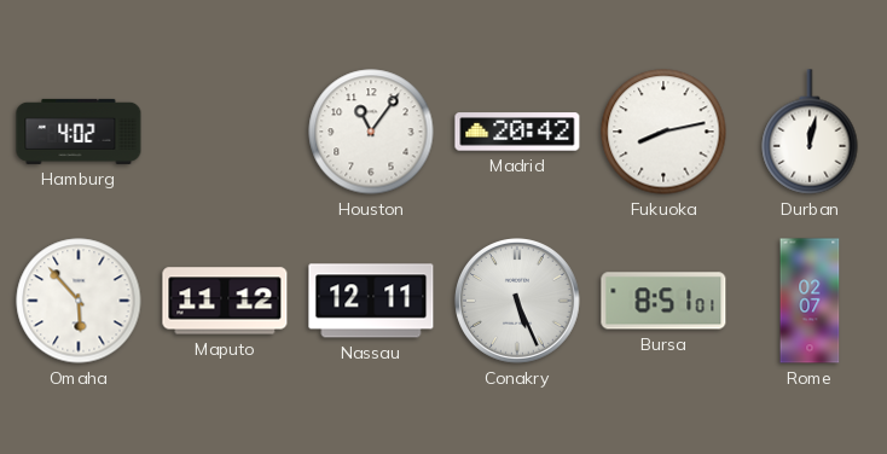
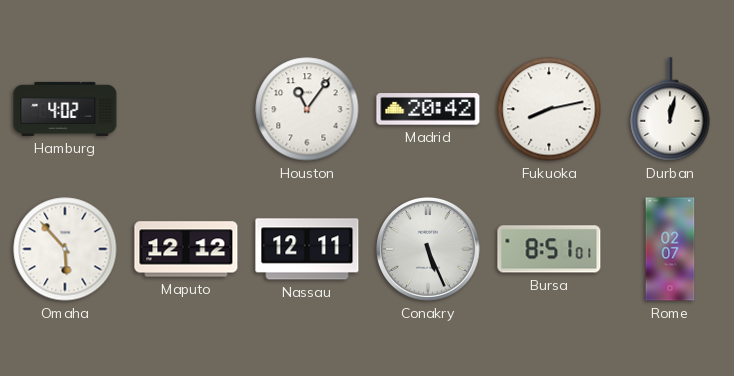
Maputo: 11:12 -> 12:12 (186, 249)
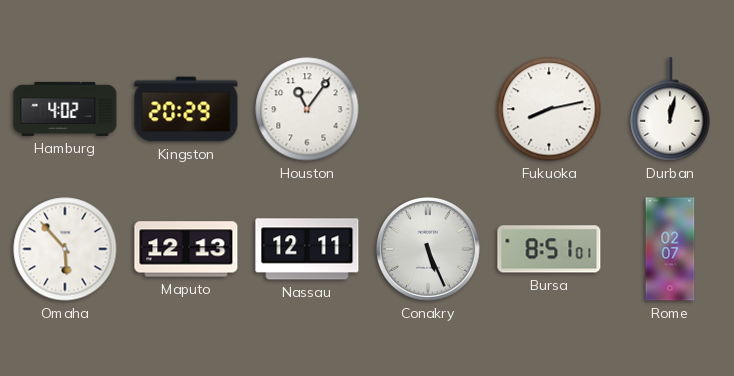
Kingston: none -> 20:29 (186, 109)
Madrid: 20:42 -> none (428, 109)
Maputo: 12:12 -> 12:13 (186, 249)
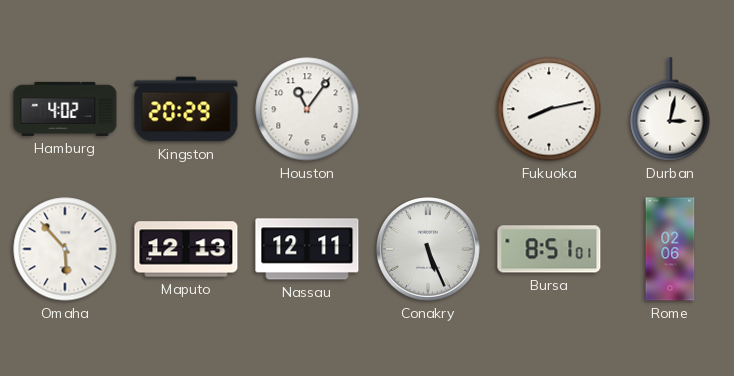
Durban: 12:02 -> 3:02 (670, 109)
Rome: 02:07 -> 02:06 (670, 249)
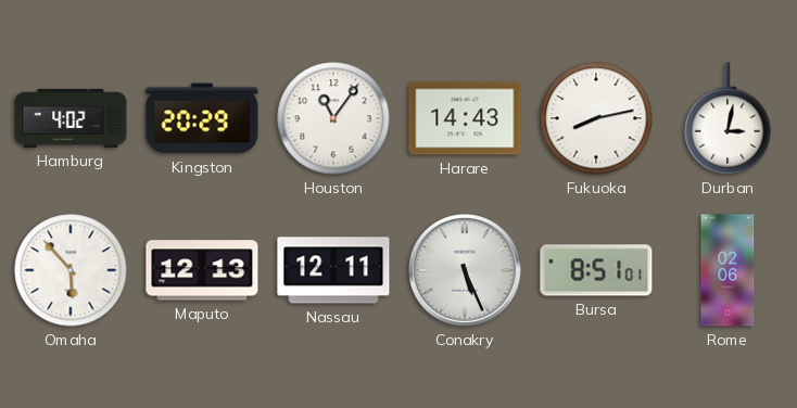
Harare: none -> 14:43 (465, 118)
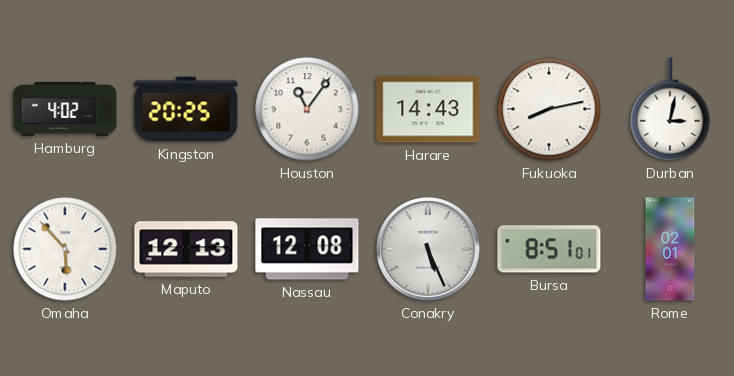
Kingston: 20:29 -> 20:25 (186, 109)
Nassau: 12:11 -> 12:08 (307, 249)
Rome: 02:06 -> 02:01 (670, 249)
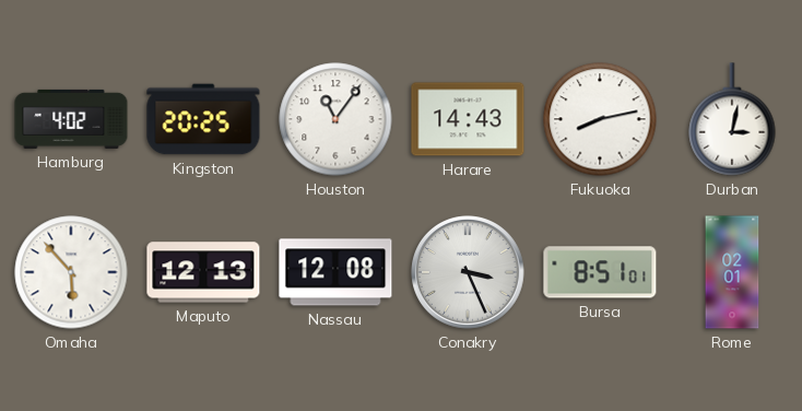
Conakry: 5:26 -> 3:26 (469, 273)
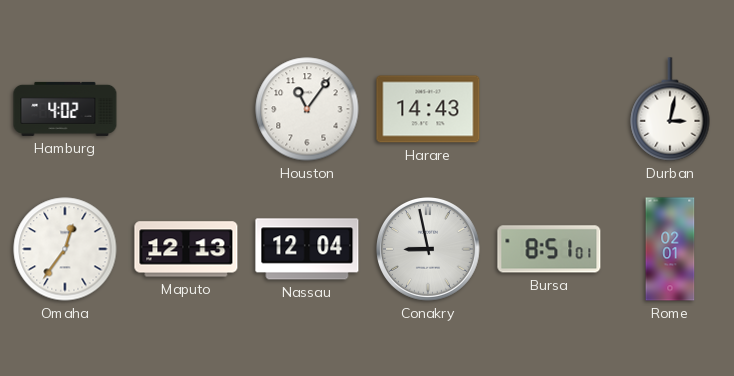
Kingston: 20:25 -> none (203, 119)
Fukuoka: 8:13 -> none (600, 119)
Omaha: 5:53 -> 12:36 (65, 249)
Nassau: 12:08 -> 12:04 (307, 249)
Conakry: 3:26 -> 8:58 (429, 250)
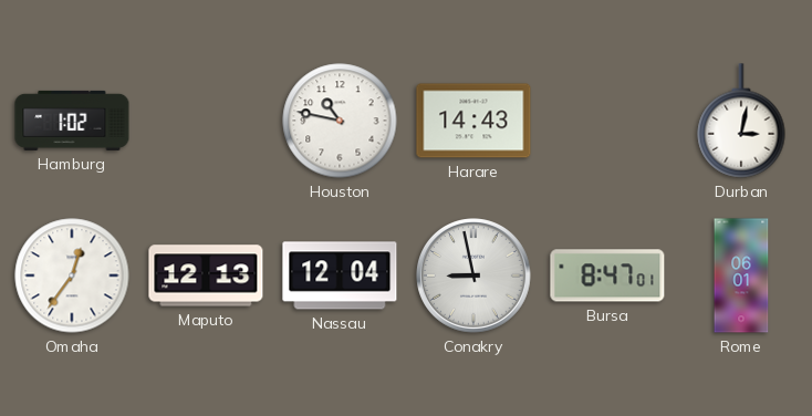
Hamburg: 4:02 -> 1:02 (72, 121)
Houston: 11:06 -> 10:47 (340, 121)
Bursa: 8:51 -> 8:47 (607, 275)
Rome: 02:01 -> 06:01 (741, 275)
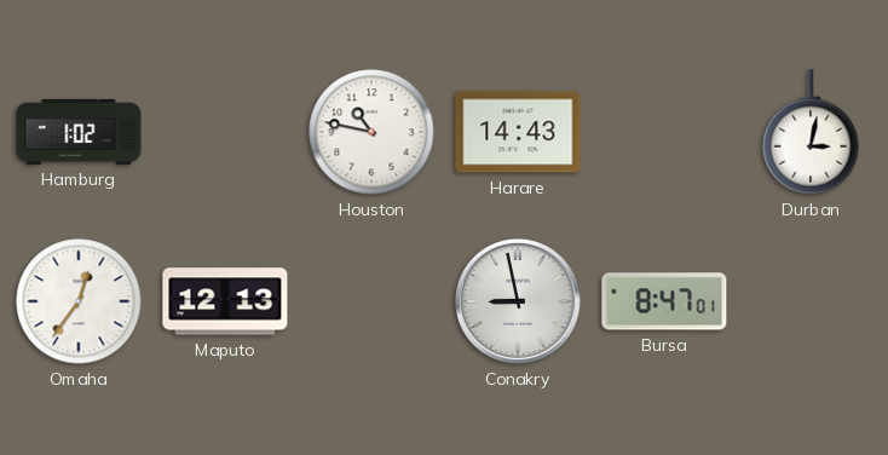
Nassau: 12:04 -> none (340, 275)
Rome: 06:01 -> none (741, 275)
